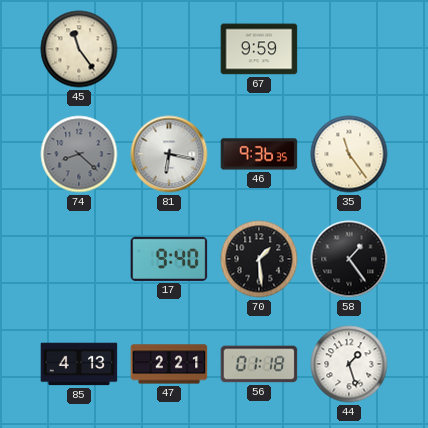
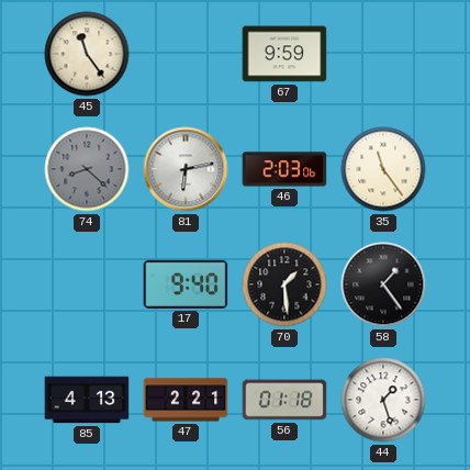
81: 6:17 -> 6:13 (186, 169)
46: 9:36 -> 2:03 (284, 169)
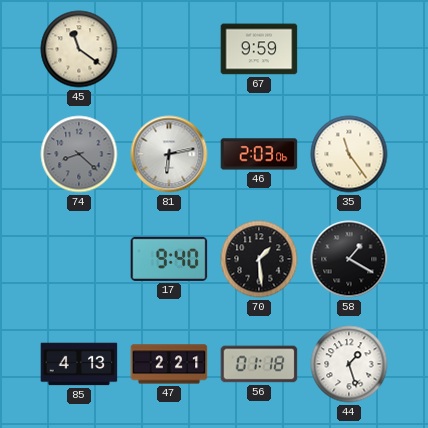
45: 11:24 -> 11:21 (79, 49)
58: 1:24 -> 1:20 (349, 259)
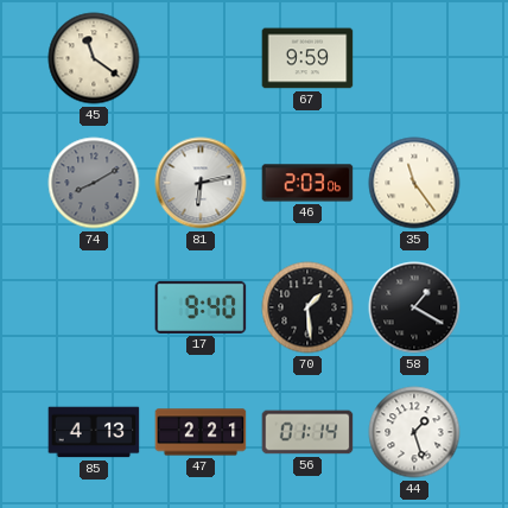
74: 8:22 -> 8:10 (94, 183)
56: 01:18 -> 01:14 (307, 432)
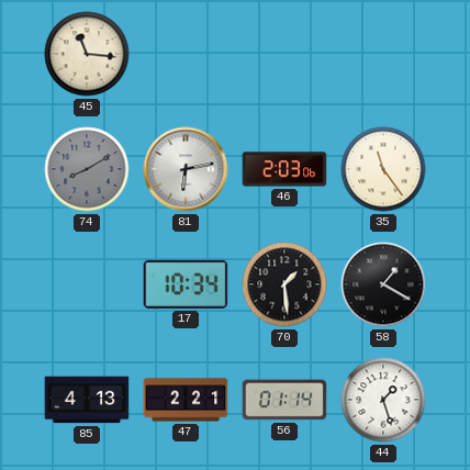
45: 11:21 -> 11:16 (87, 54)
67: 9:59 -> none (307, 58)
17: 9:40 -> 10:34 (186, 284)
